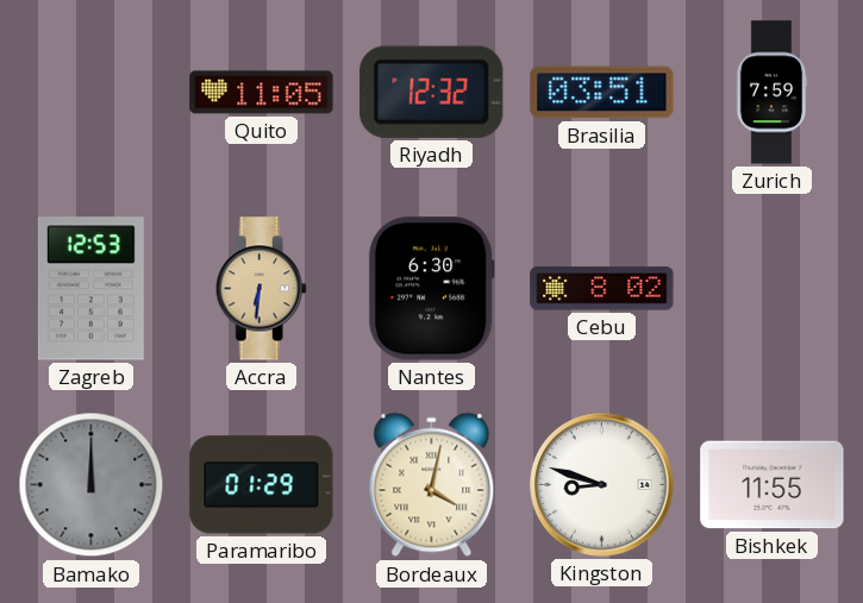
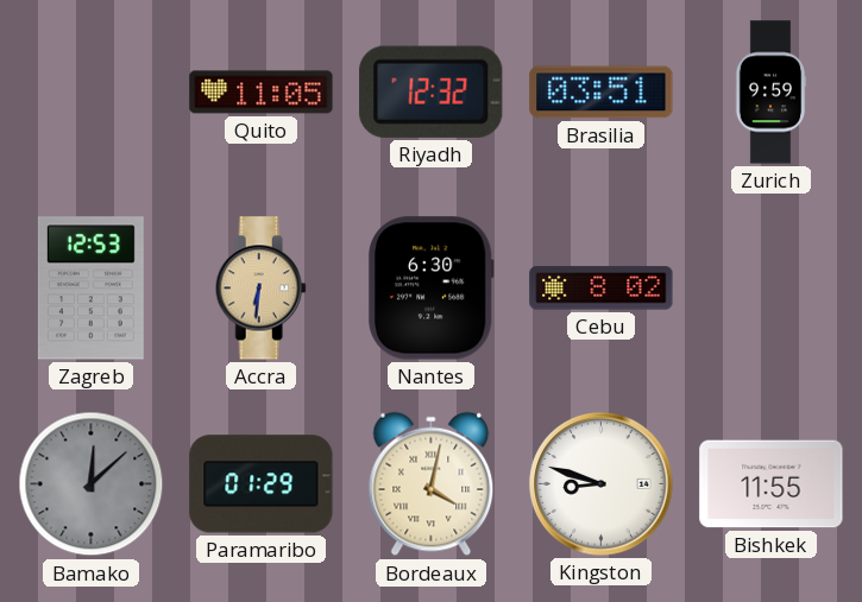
Zurich: 7:59 -> 9:59 (770, 93)
Bamako: 12:00 -> 12:08 (92, 484)
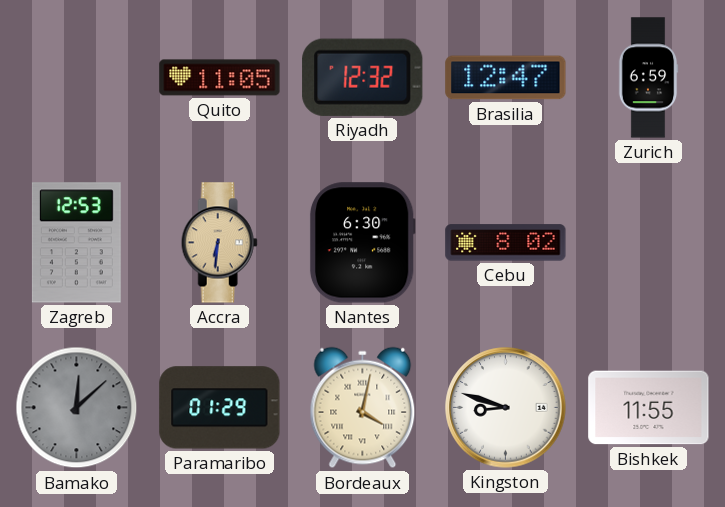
Brasilia: 03:51 -> 12:47 (506, 78)
Zurich: 9:59 -> 6:59 (648, 78)
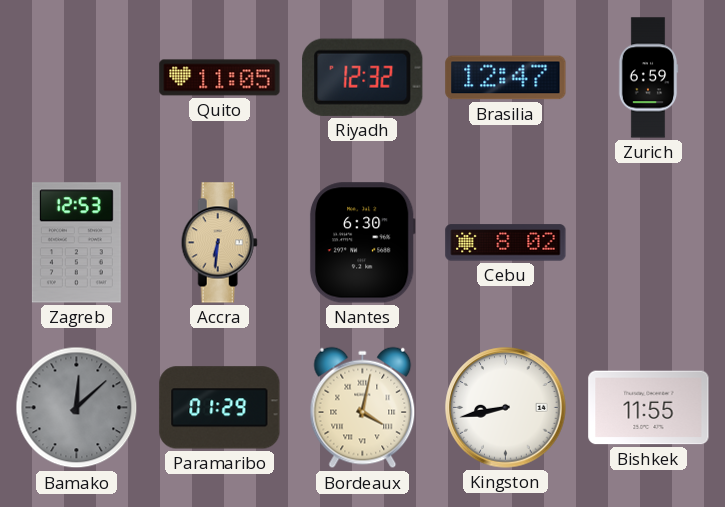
Kingston: 8:48 -> 8:43 (506, 408)
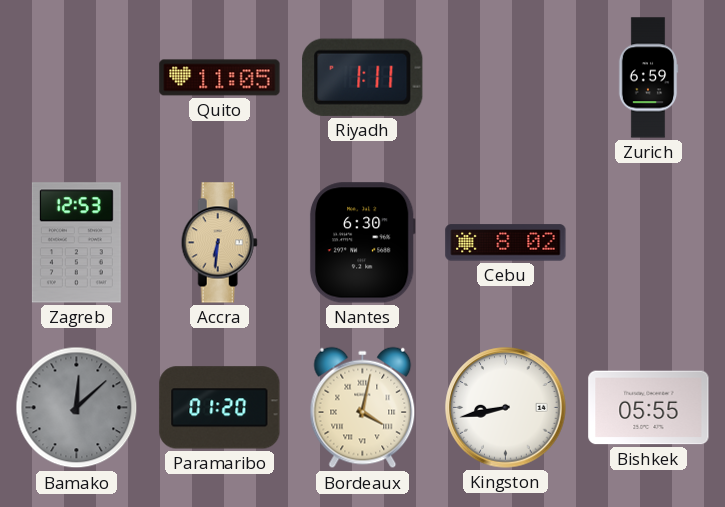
Riyadh: 12:32 -> 1:11 (363, 77)
Brasilia: 12:47 -> none (506, 78)
Paramaribo: 01:29 -> 01:20 (220, 408)
Bishkek: 11:55 -> 05:55 (649, 408)
